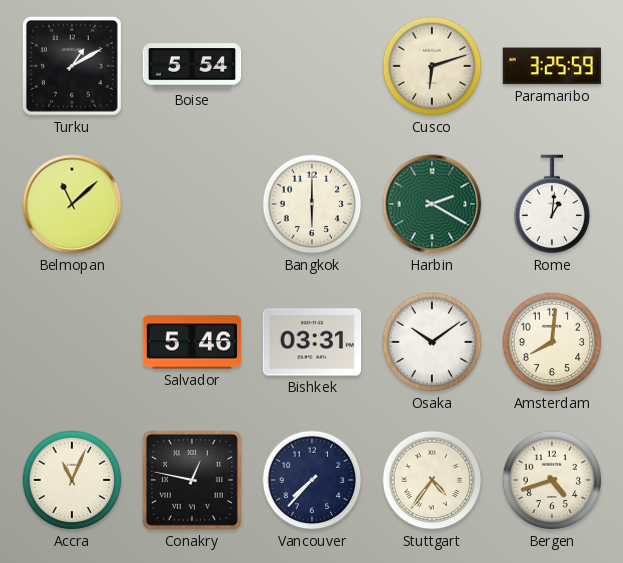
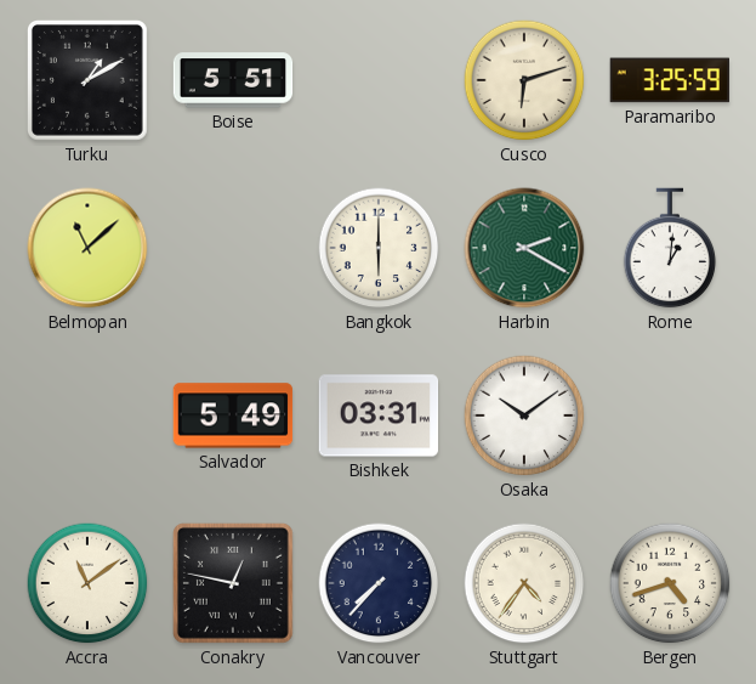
Boise: 5:54 -> 5:51 (233, 80)
Salvador: 5:46 -> 5:49 (233, 416)
Amsterdam: 8:01 -> none (552, 342)
Accra: 11:04 -> 11:09 (87, 583)
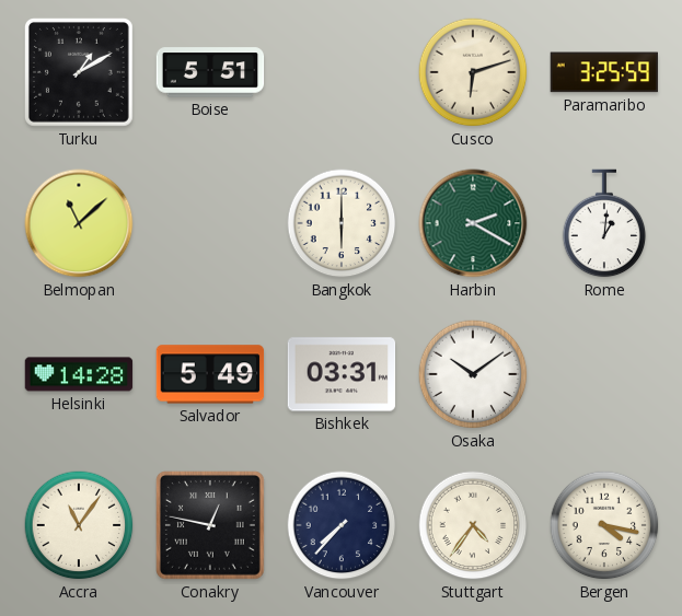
Helsinki: none -> 14:28 (79, 374)
Accra: 11:09 -> 11:06 (79, 525)
Bergen: 4:42 -> 4:17 (604, 525)
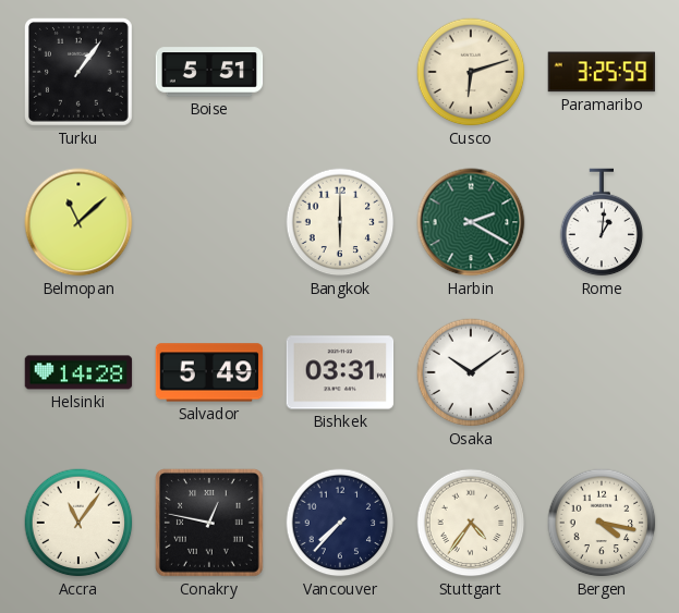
Turku: 1:10 -> 1:06 (78, 72)
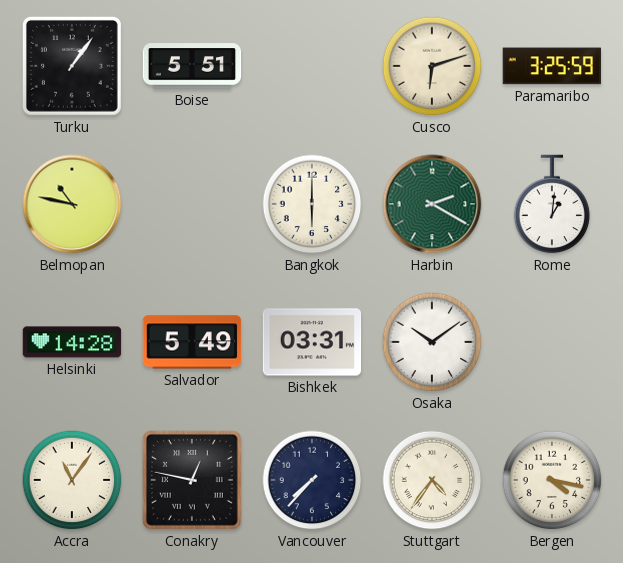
Belmopan: 11:08 -> 10:47 (72, 204)
